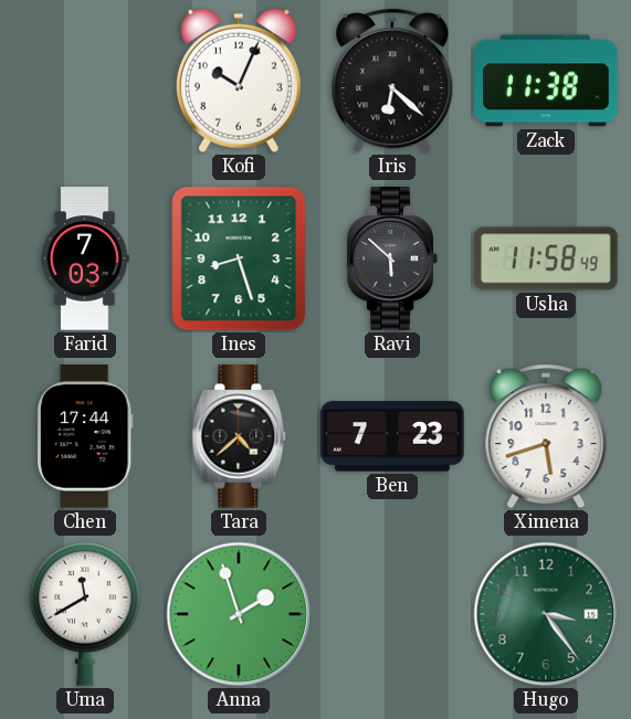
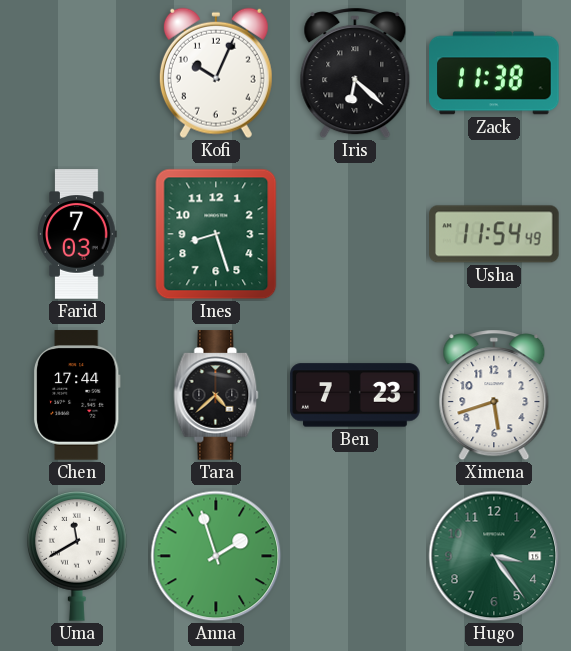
Ravi: 5:52 -> none (392, 258)
Usha: 11:58 -> 11:54 (494, 234)
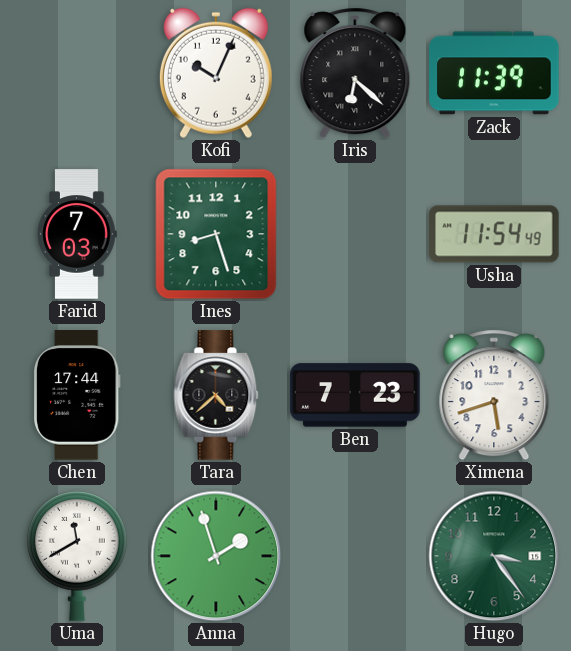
Zack: 11:38 -> 11:39 (494, 73)
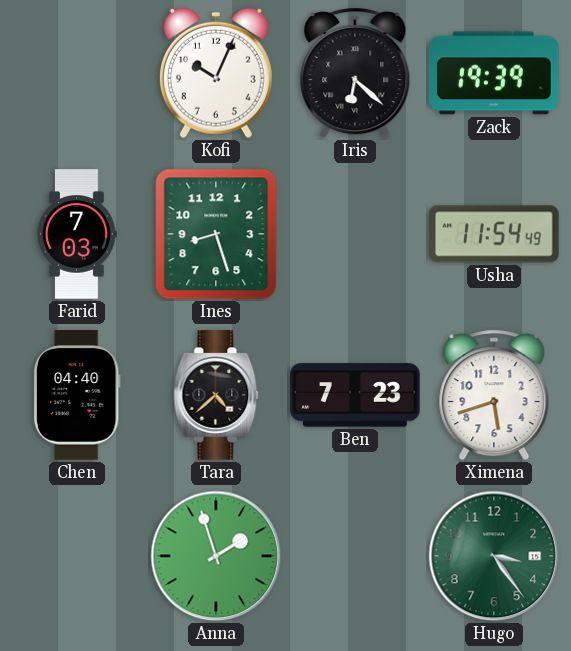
Zack: 11:39 -> 19:39 (494, 73)
Chen: 17:44 -> 04:40 (78, 395)
Uma: 11:40 -> none (77, 556)
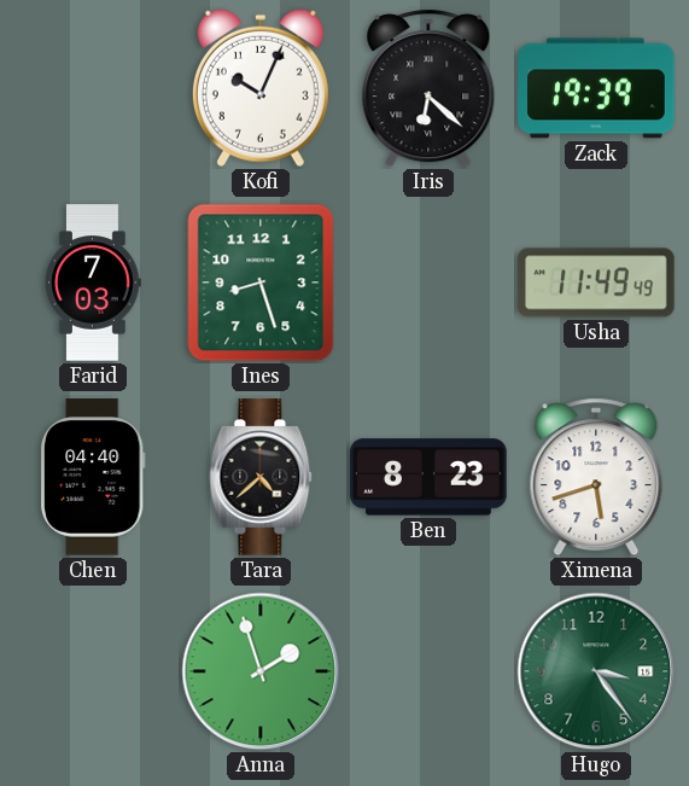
Usha: 11:54 -> 11:49 (596, 283)
Ben: 7:23 -> 8:23 (428, 477)
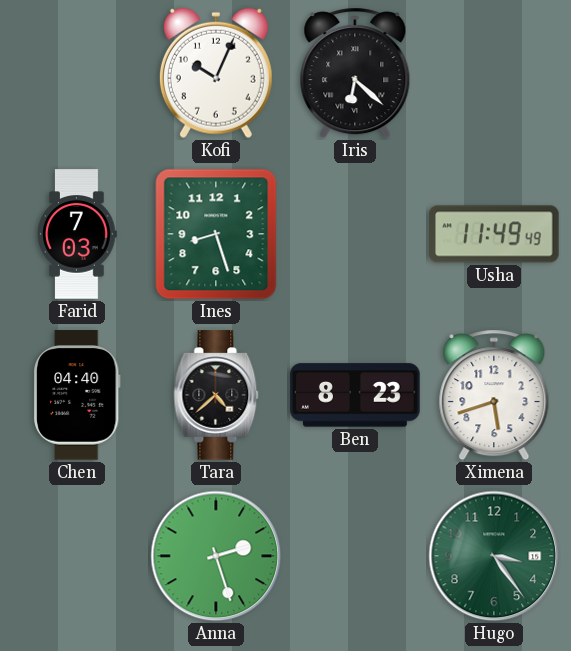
Zack: 19:39 -> none (596, 88)
Anna: 1:57 -> 2:27 (216, 556)
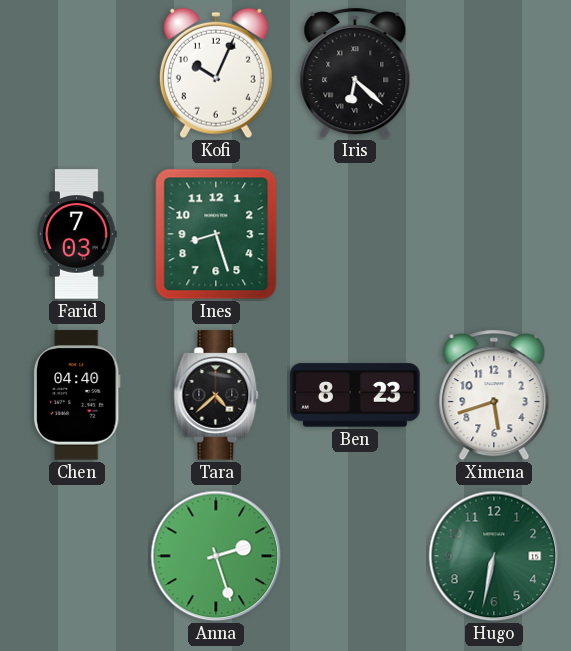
Usha: 11:49 -> none (494, 234)
Hugo: 3:24 -> 6:32 (494, 556)
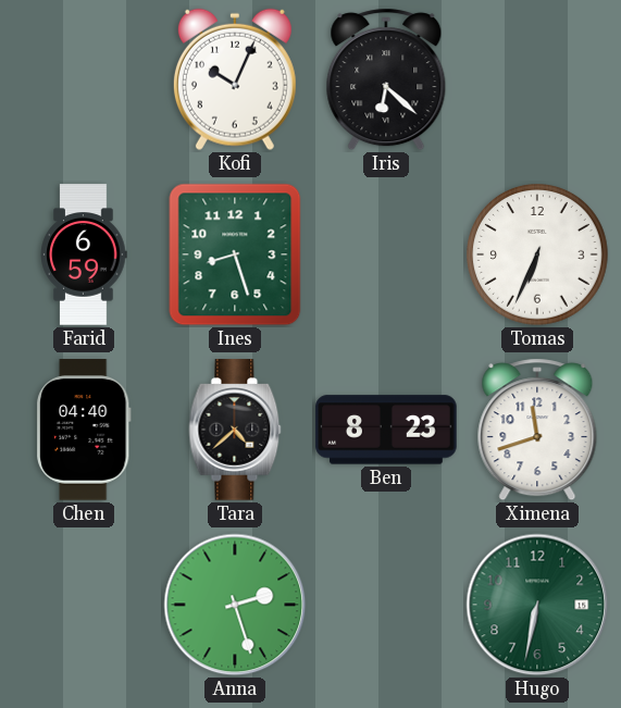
Farid: 7:03 -> 6:59 (84, 254)
Tomas: none -> 6:34 (538, 256)
Ximena: 5:42 -> 11:42 (537, 430)
